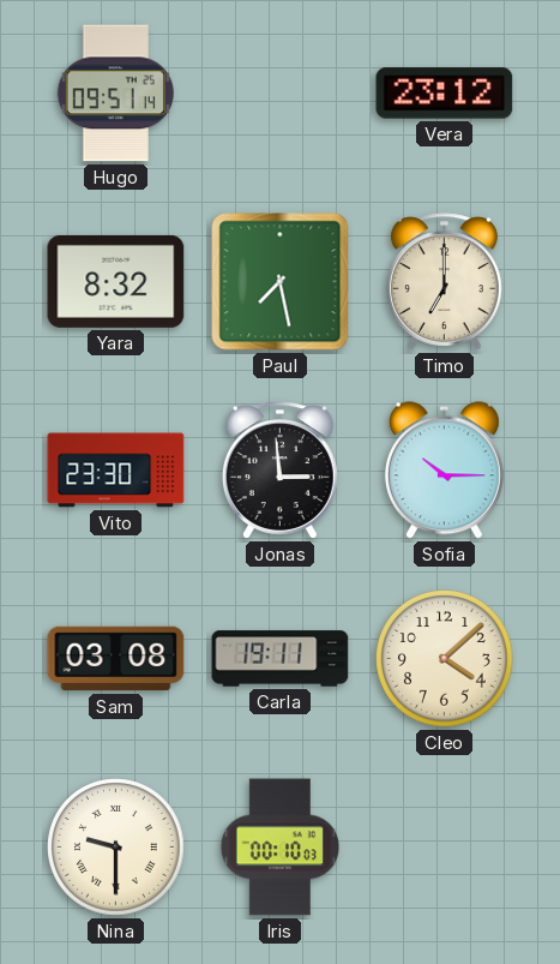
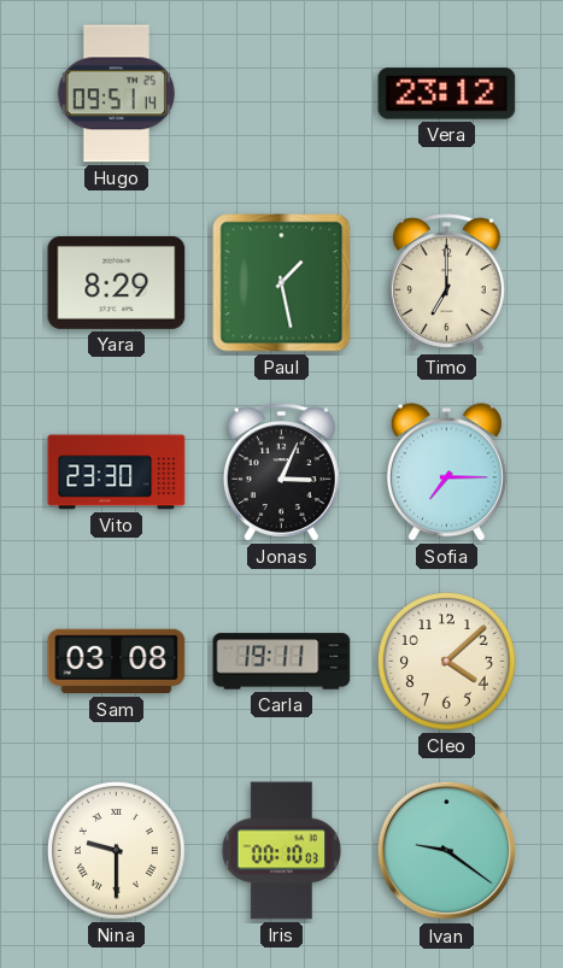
Yara: 8:32 -> 8:29 (117, 282)
Paul: 7:28 -> 1:28 (282, 283)
Jonas: 2:59 -> 3:04 (281, 473)
Sofia: 10:15 -> 7:15 (446, 473)
Ivan: none -> 9:21 (447, 851)
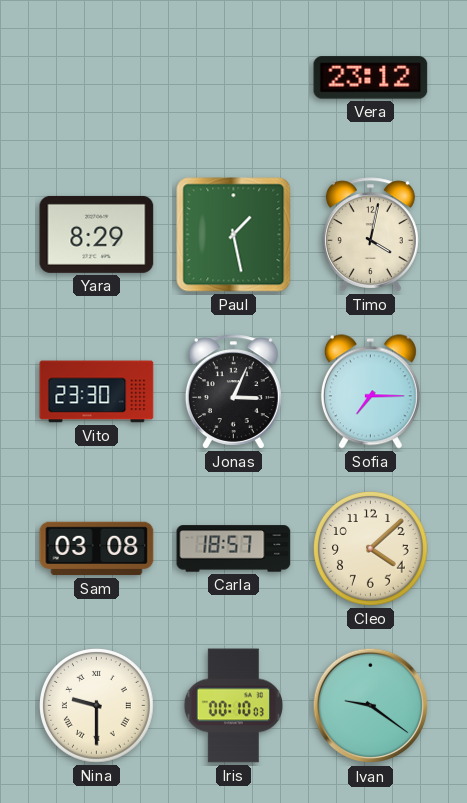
Hugo: 09:51 -> none (116, 94)
Timo: 7:00 -> 4:02 (370, 235)
Carla: 19:11 -> 18:57 (234, 549)
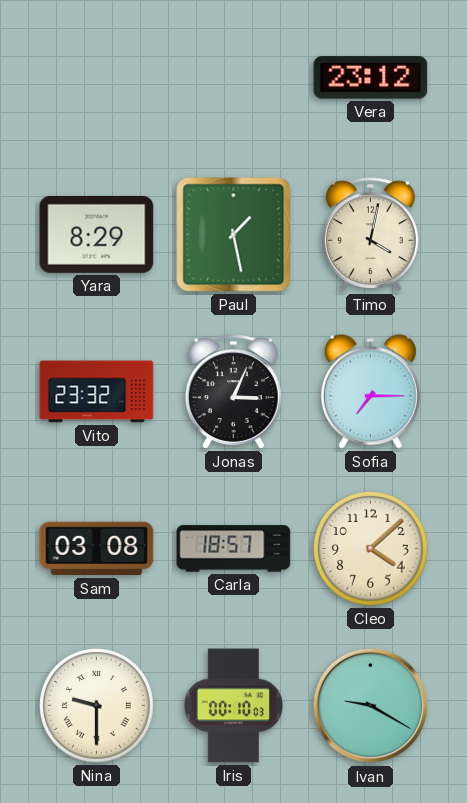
Vito: 23:30 -> 23:32 (97, 392)
Ivan: 9:21 -> 9:20 (371, 706)
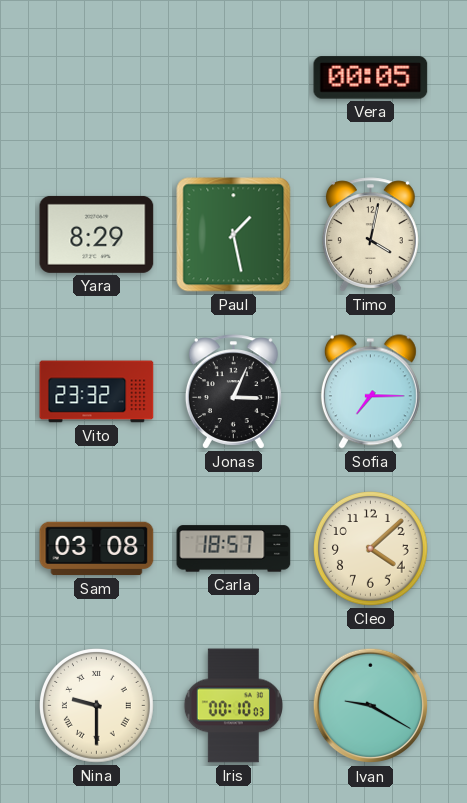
Vera: 23:12 -> 00:05 (371, 78)
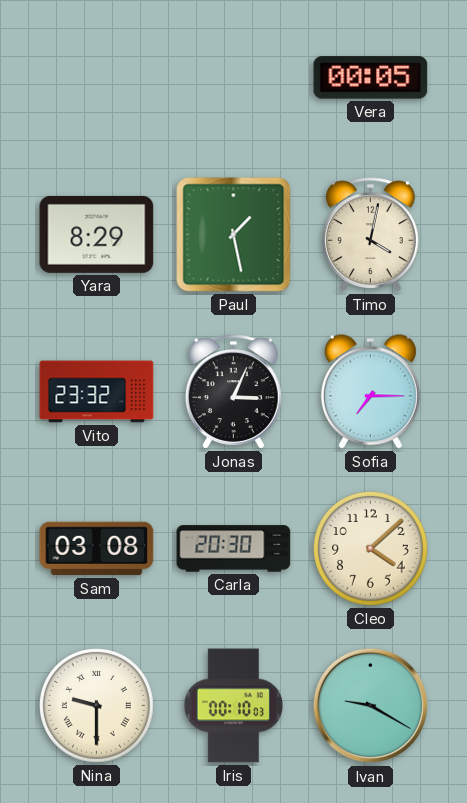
Carla: 18:57 -> 20:30 (234, 549)
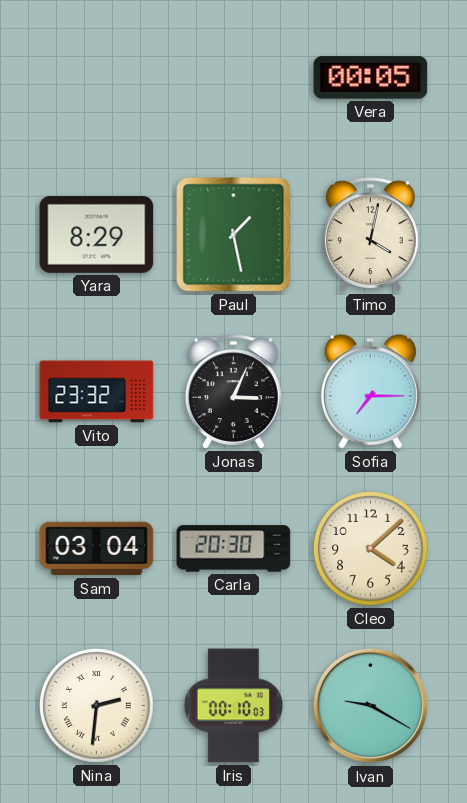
Sam: 03:08 -> 03:04 (97, 549)
Nina: 9:30 -> 2:31 (97, 706)
